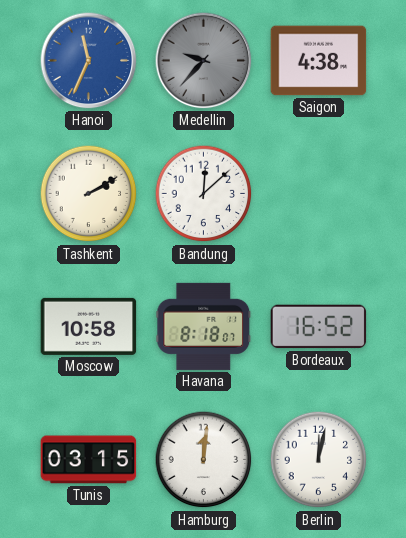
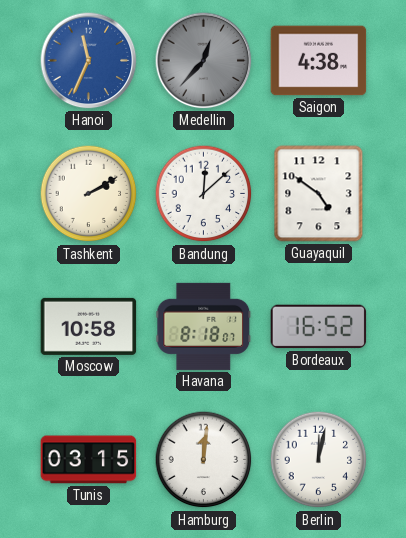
Medellin: 9:37 -> 12:37 (204, 61)
Guayaquil: none -> 4:51 (319, 194)
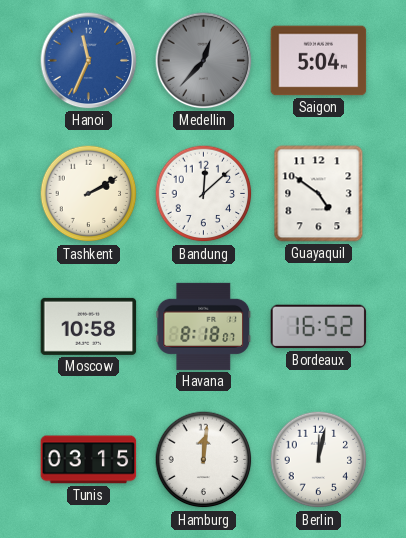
Saigon: 4:38 -> 5:04 (319, 61)
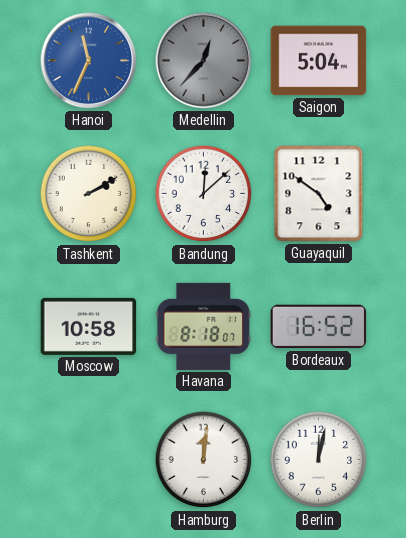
Tunis: 03:15 -> none (89, 460)
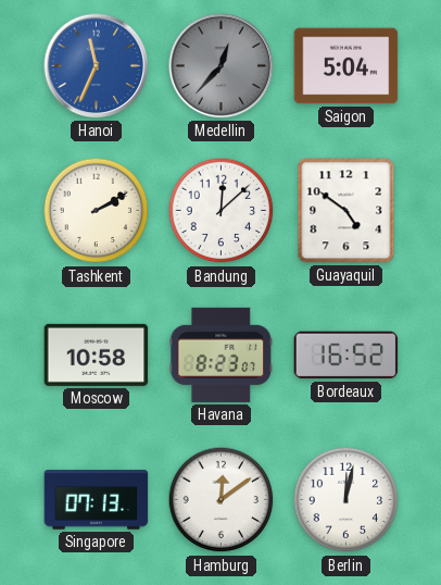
Havana: 8:18 -> 8:23 (222, 354)
Singapore: none -> 07:13 (97, 500)
Hamburg: 12:01 -> 12:09 (222, 500)
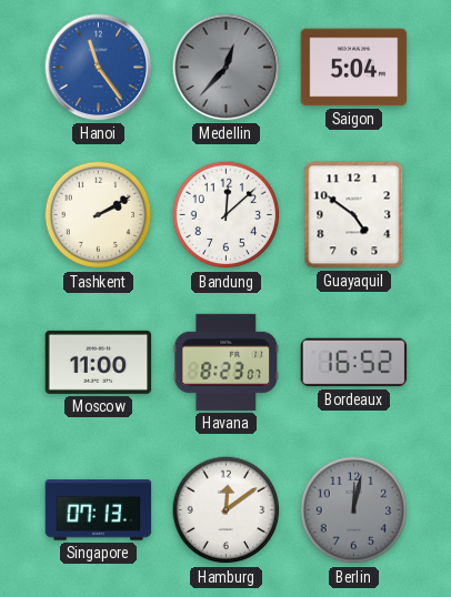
Hanoi: 11:34 -> 11:24 (99, 68)
Moscow: 10:58 -> 11:00 (99, 362)
Berlin dial: white -> grey (354, 510)
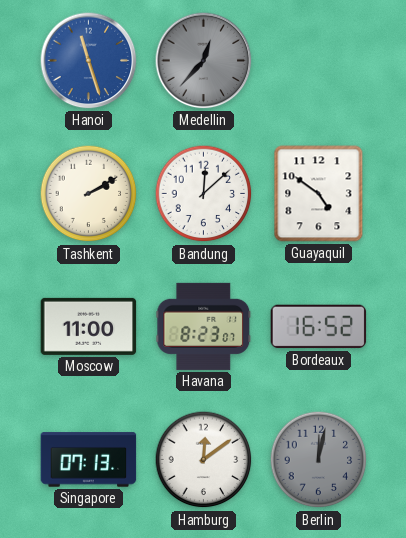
Hanoi: 11:24 -> 11:27 (89, 61)
Saigon: 5:04 -> none (354, 68)
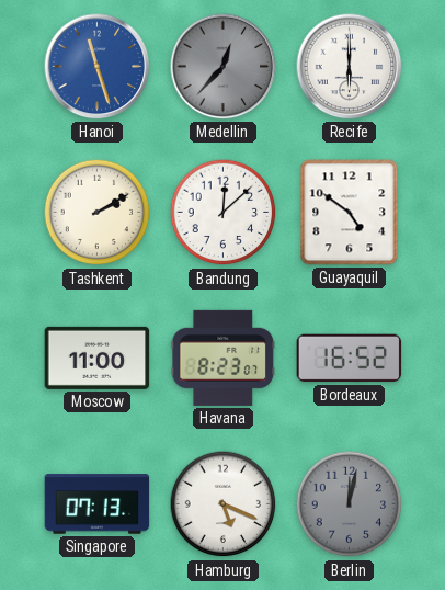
Recife: none -> 6:00 (350, 67)
Hamburg: 12:09 -> 5:19 (224, 504)
